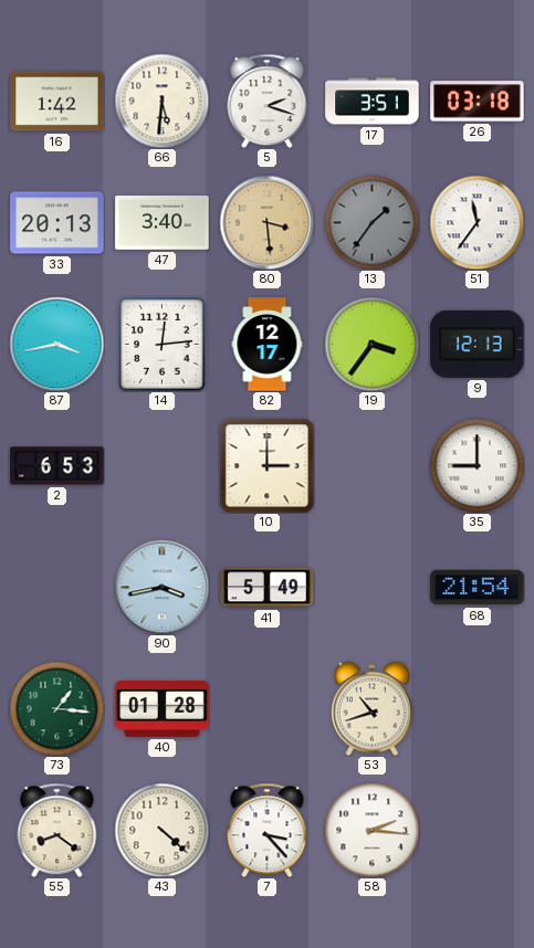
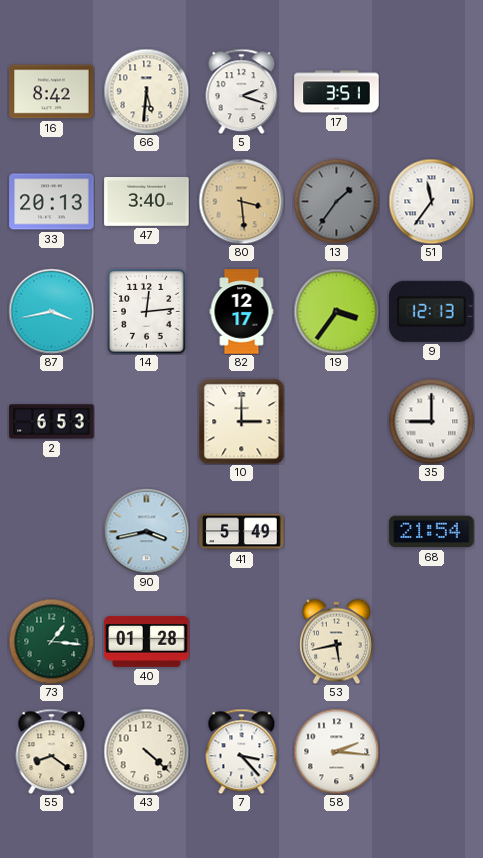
16: 1:42 -> 8:42 (52, 92)
26: 03:18 -> none (478, 102)
53: 10:42 -> 5:43 (336, 641)
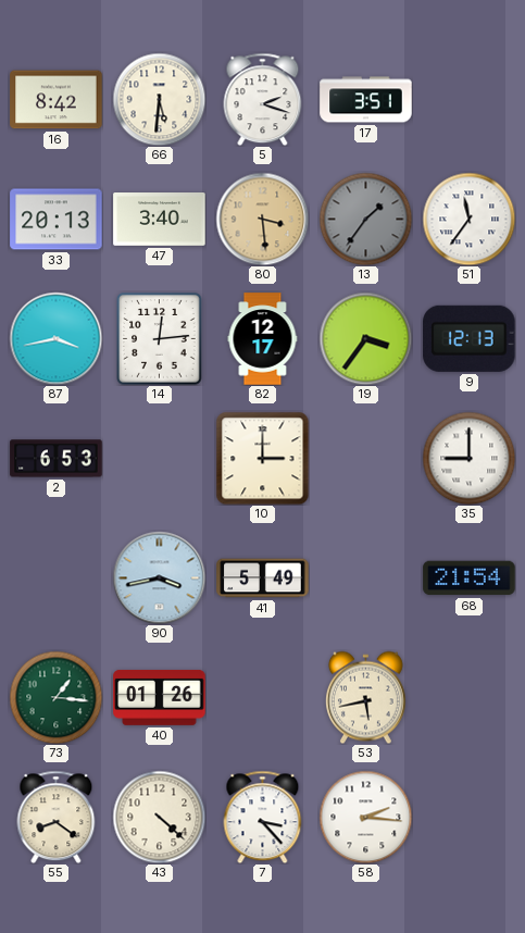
40: 01:28 -> 01:26 (160, 697)
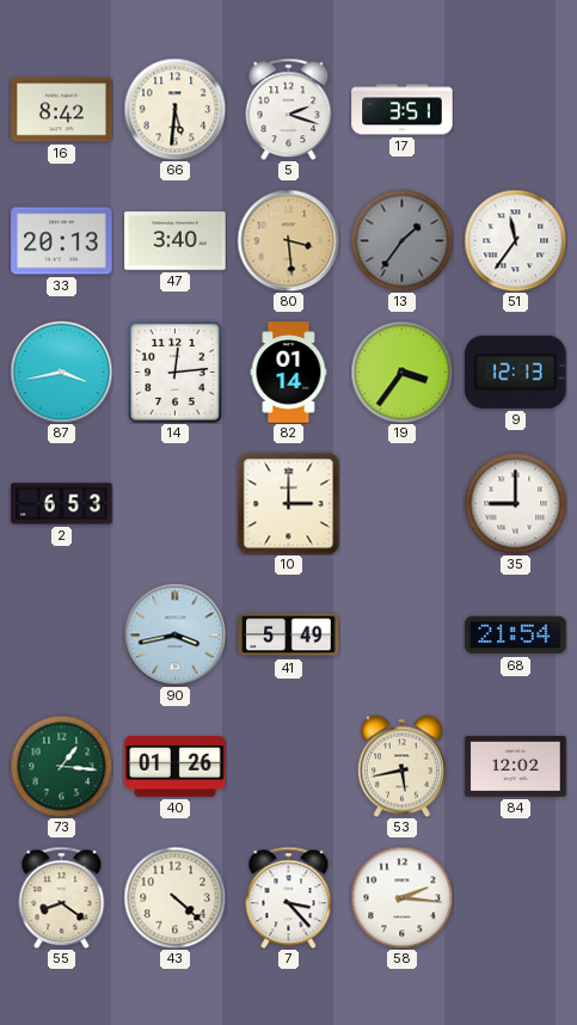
82: 12:17 -> 01:14 (289, 373)
84: none -> 12:02 (516, 766)
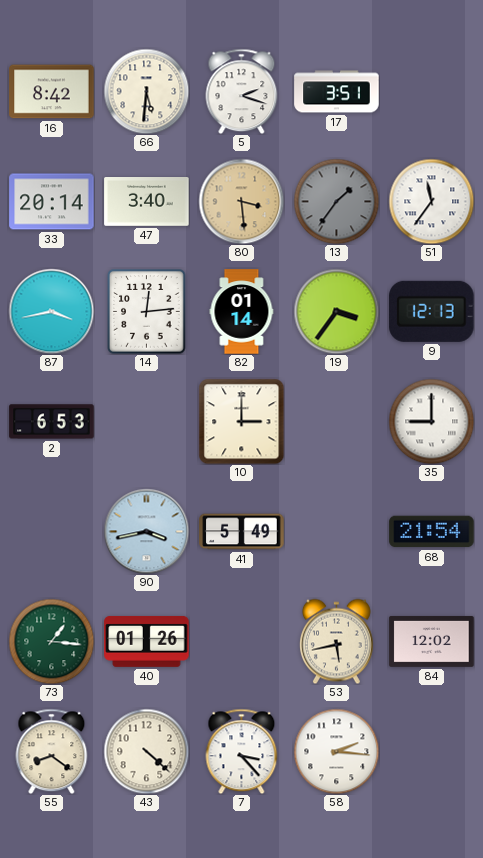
33: 20:13 -> 20:14 (52, 202)
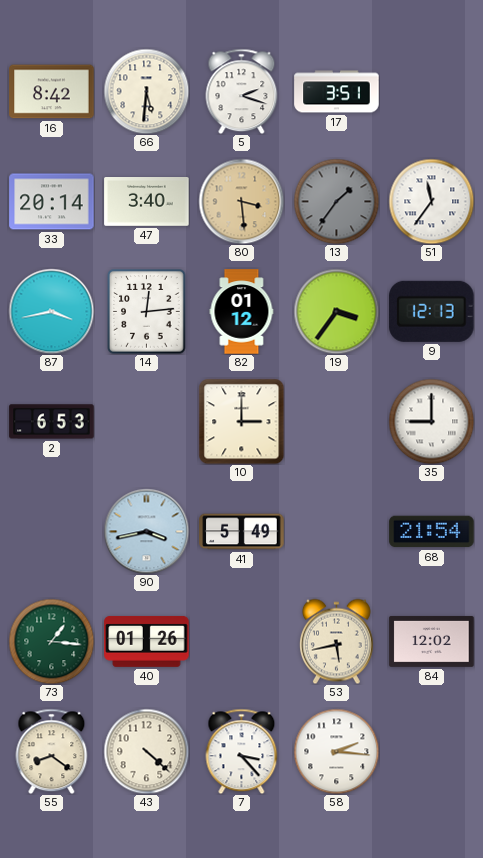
82: 01:14 -> 01:12 (242, 312)
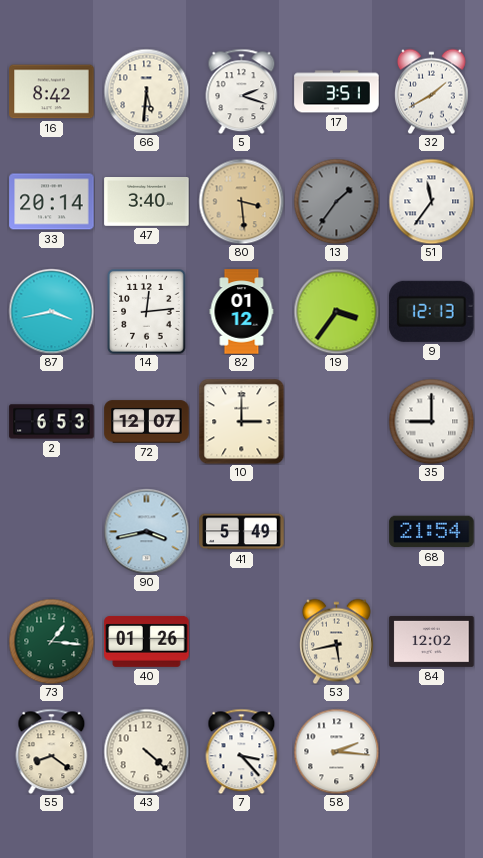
32: none -> 1:40 (431, 91)
72: none -> 12:07 (147, 422)
